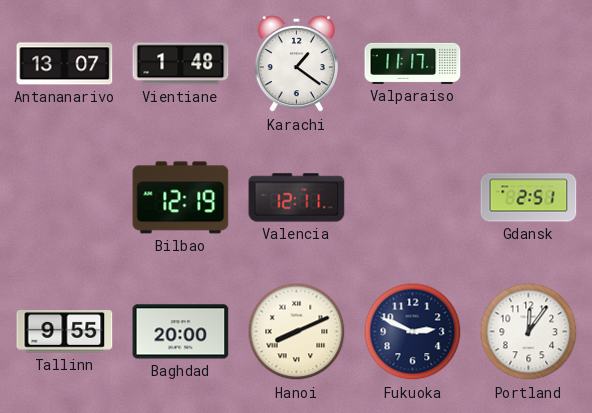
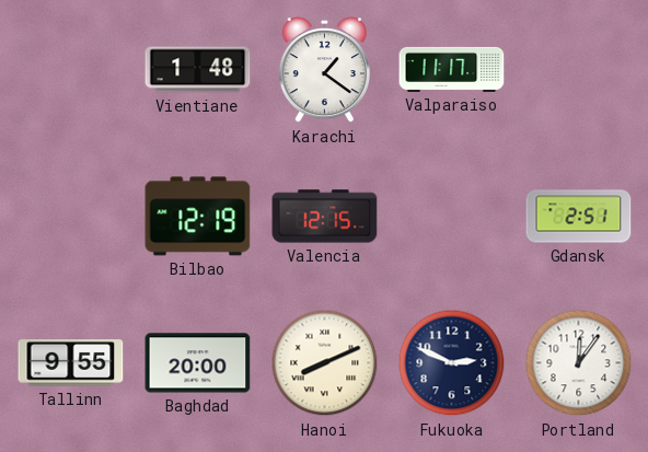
Antananarivo: 13:07 -> none (65, 64)
Valencia: 12:11 -> 12:15 (325, 217)
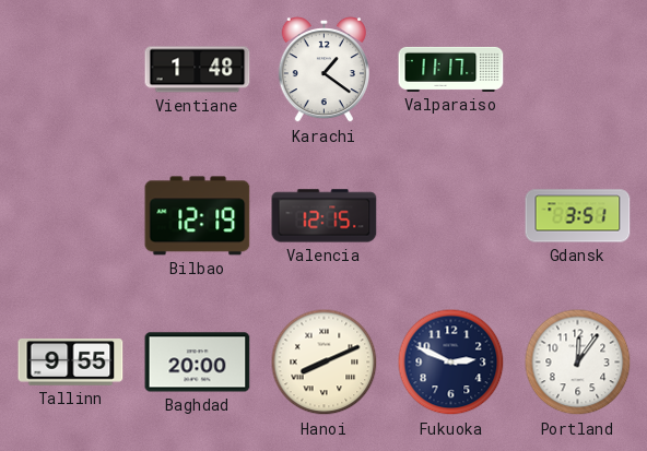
Gdansk: 2:51 -> 3:51 (578, 216)
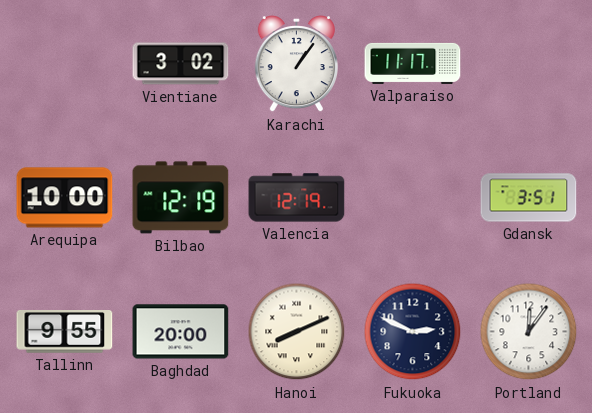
Vientiane: 1:48 -> 3:02 (181, 64)
Karachi: 1:21 -> 1:06 (296, 65)
Arequipa: none -> 10:00 (65, 198)
Valencia: 12:15 -> 12:19 (297, 198)
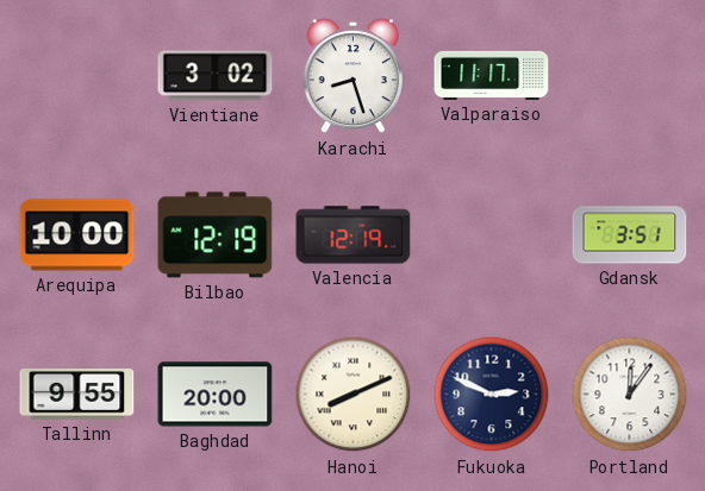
Karachi: 1:06 -> 8:27 (352, 77)
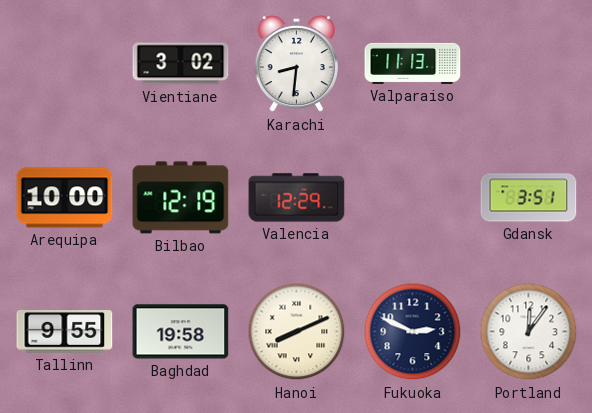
Karachi: 8:27 -> 8:31 (296, 65)
Valparaiso: 11:17 -> 11:13 (413, 63)
Valencia: 12:19 -> 12:29 (297, 198)
Baghdad: 20:00 -> 19:58 (181, 332)
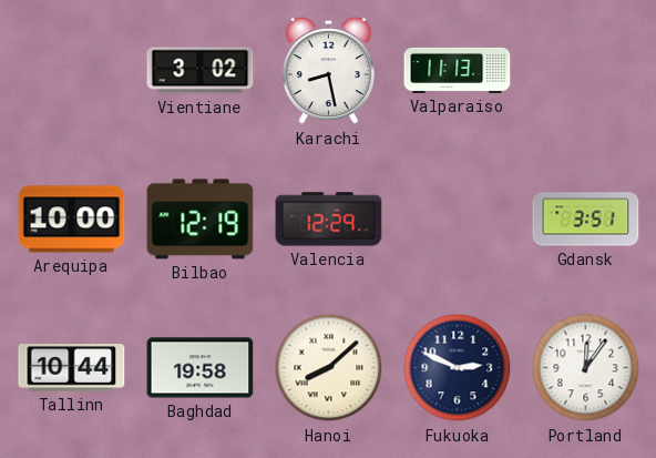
Karachi: 8:31 -> 8:28 (328, 72)
Tallinn: 9:55 -> 10:44 (72, 368)
Hanoi: 8:11 -> 8:08 (329, 368)
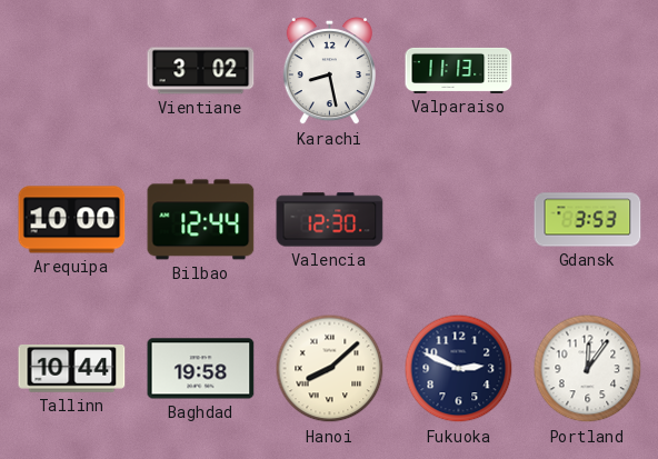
Bilbao: 12:19 -> 12:44 (201, 220)
Valencia: 12:29 -> 12:30 (330, 220)
Gdansk: 3:51 -> 3:53 (588, 220)
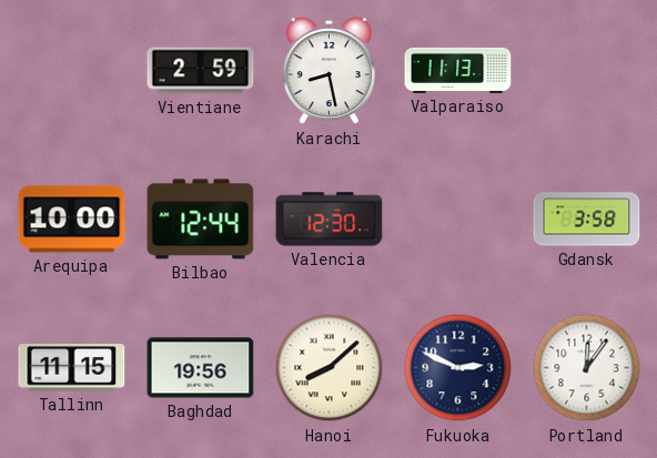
Vientiane: 3:02 -> 2:59 (201, 71)
Gdansk: 3:53 -> 3:58 (587, 220)
Tallinn: 10:44 -> 11:15 (72, 368)
Baghdad: 19:58 -> 19:56 (201, 368)
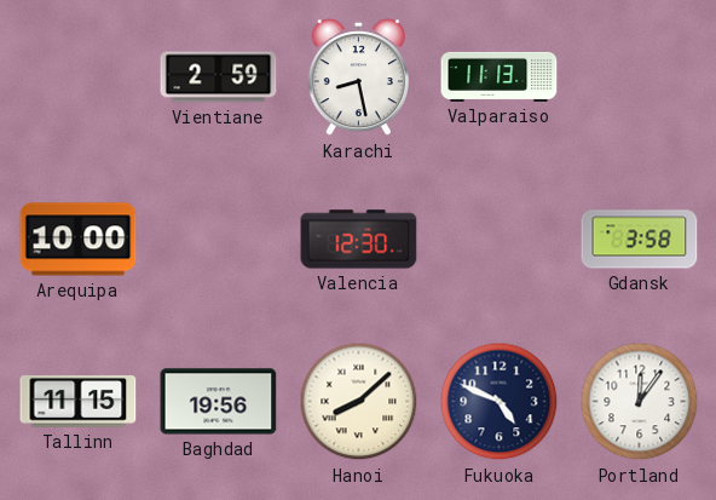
Bilbao: 12:44 -> none (201, 220)
Fukuoka: 2:49 -> 4:49 (500, 402)
